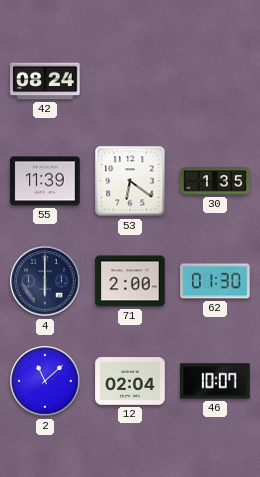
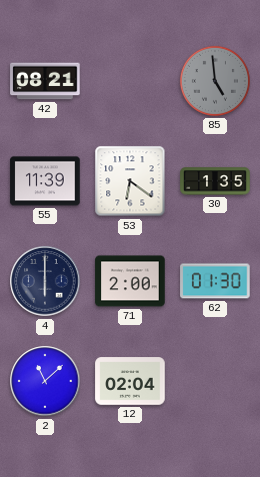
42: 08:24 -> 08:21 (45, 81)
85: none -> 4:59 (215, 81)
46: 10:07 -> none (215, 381)
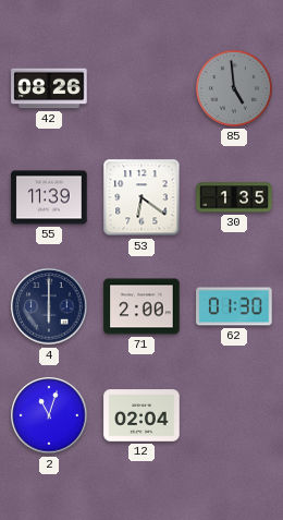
42: 08:21 -> 08:26 (49, 88)
2: 11:08 -> 11:03 (49, 415)
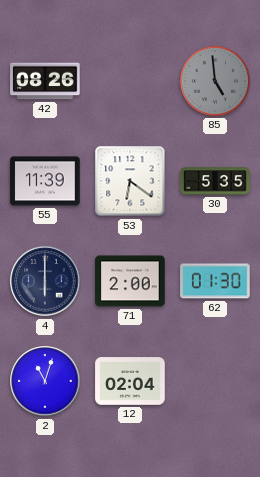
30: 1:35 -> 5:35 (215, 181)
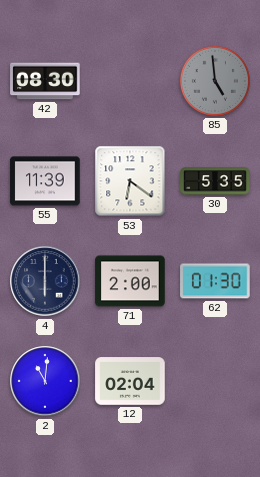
42: 08:26 -> 08:30 (45, 81)
2: 11:03 -> 11:01 (45, 381)
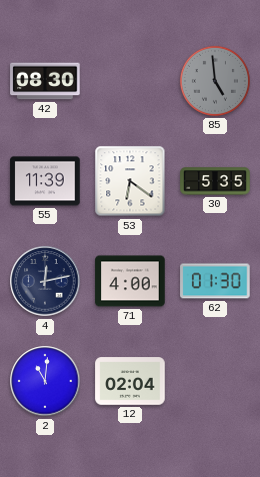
4: 6:00 -> 12:13 (45, 281)
71: 2:00 -> 4:00 (130, 281)
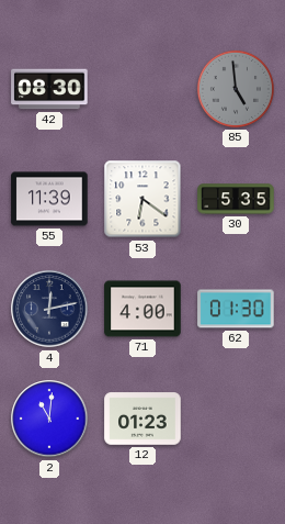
12: 02:04 -> 01:23 (142, 419)
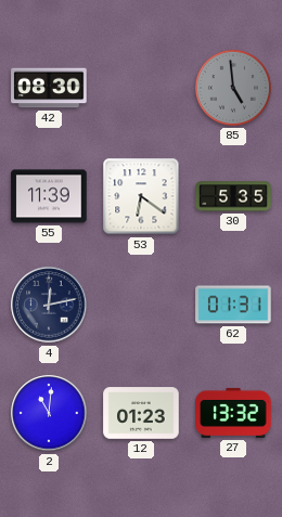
71: 4:00 -> none (142, 309)
62: 01:30 -> 01:31 (233, 305)
27: none -> 13:32 (233, 413)
